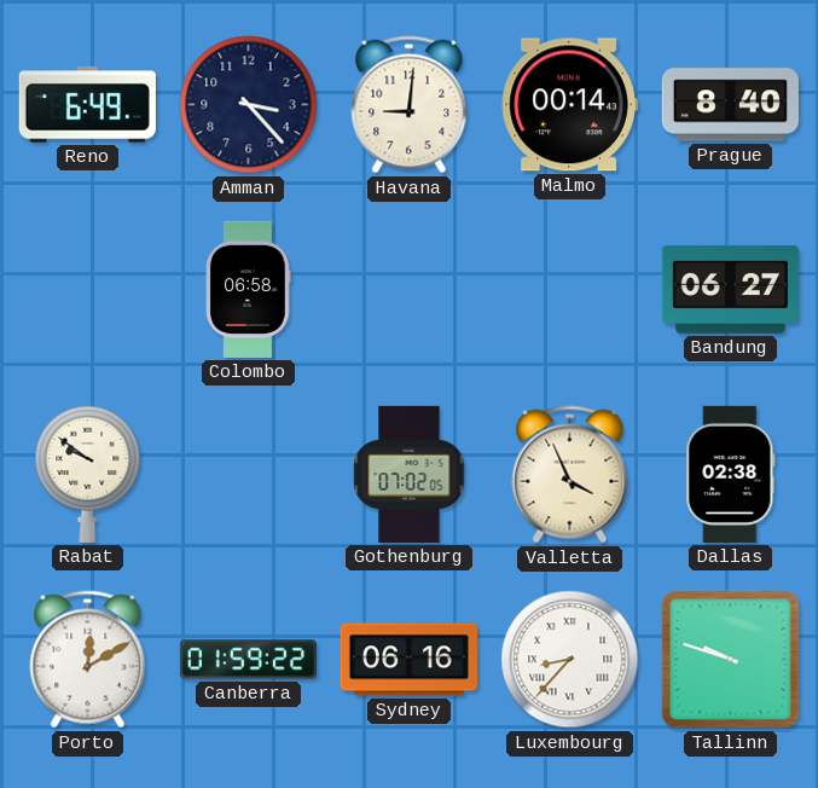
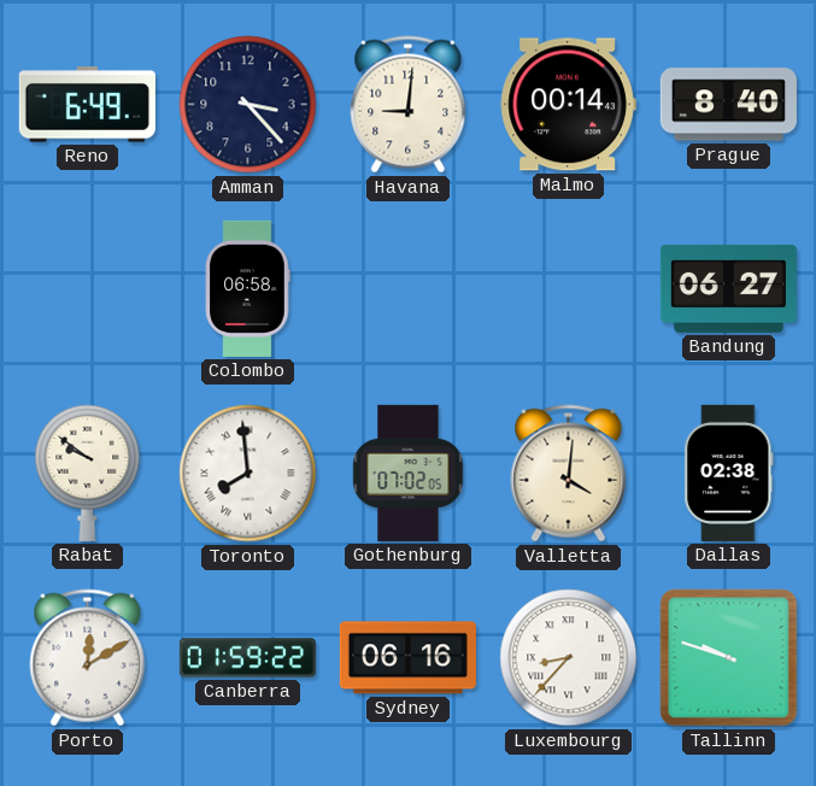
Toronto: none -> 7:59 (248, 474)
Valletta: 3:56 -> 4:01 (569, 474)
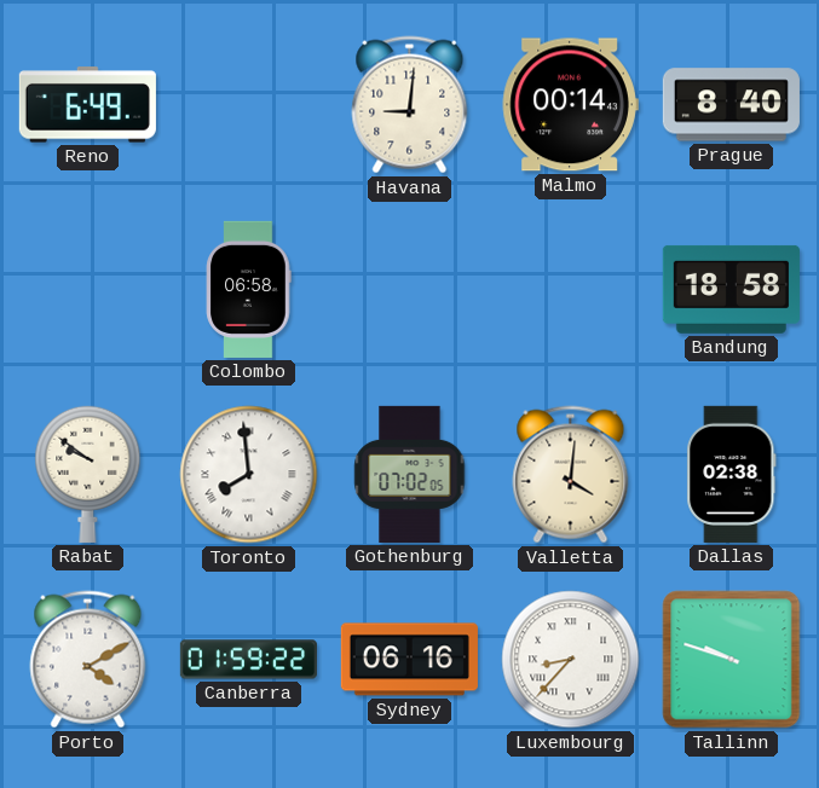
Amman: 3:23 -> none (248, 105)
Bandung: 06:27 -> 18:58 (731, 289)
Porto: 12:10 -> 4:10 (88, 660)
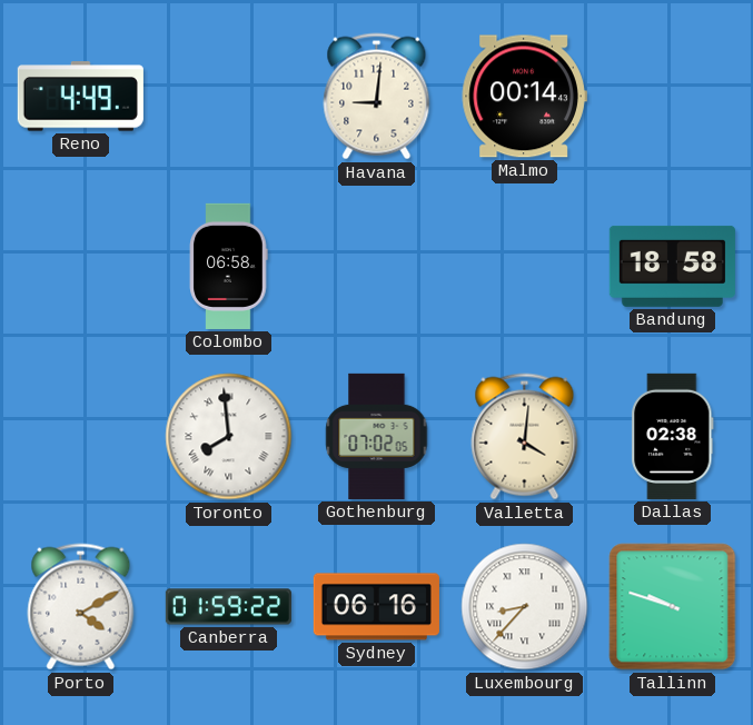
Reno: 6:49 -> 4:49 (80, 97)
Prague: 8:40 -> none (731, 105)
Rabat: 9:51 -> none (88, 474)
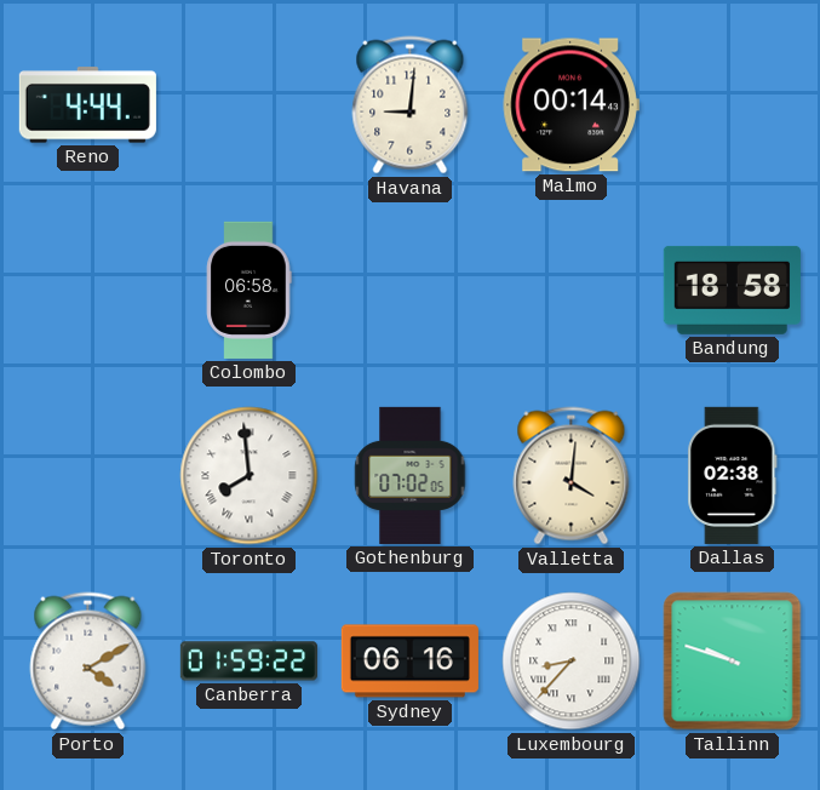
Reno: 4:49 -> 4:44 (87, 105)
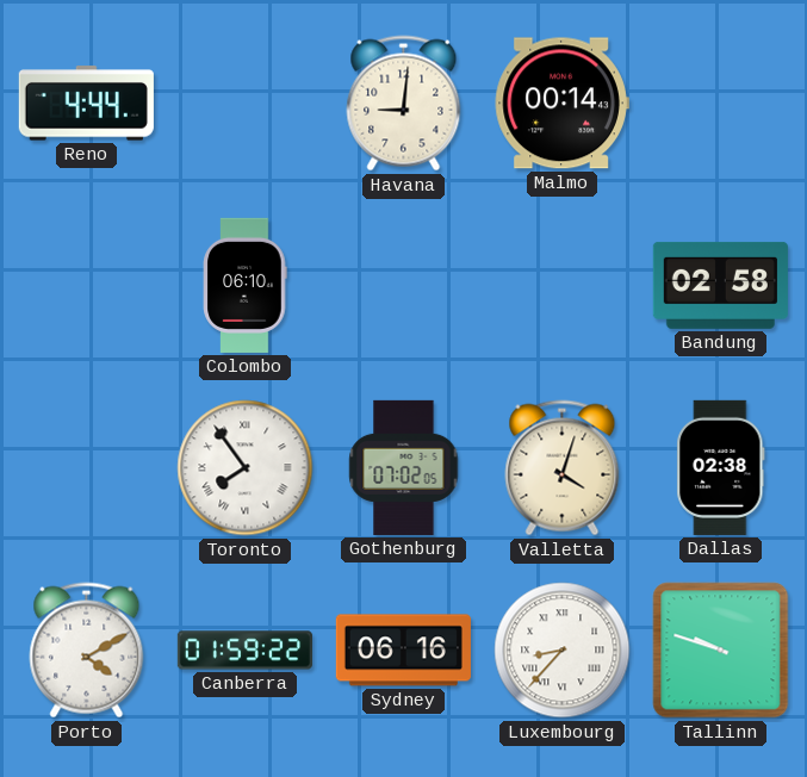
Colombo: 06:58 -> 06:10 (246, 285)
Bandung: 18:58 -> 02:58 (720, 285)
Toronto: 7:59 -> 7:54 (246, 468)
Valletta: 4:01 -> 4:03 (563, 468)
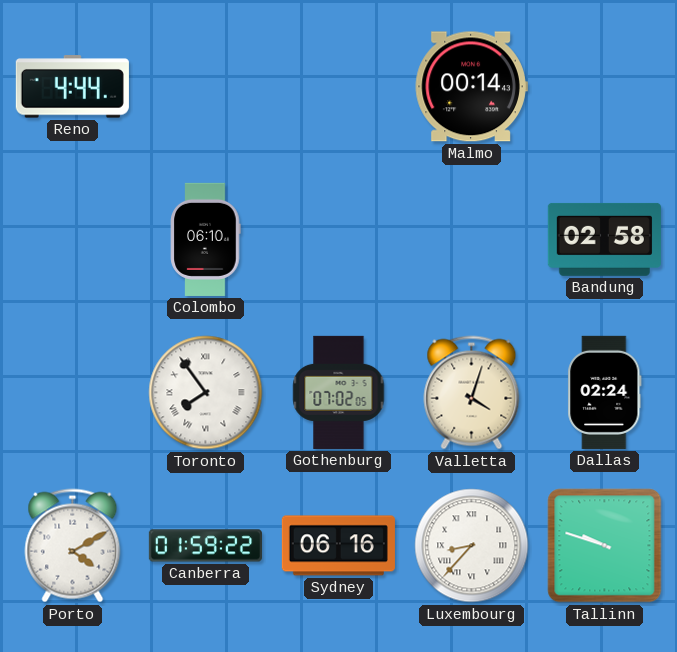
Havana: 9:01 -> none (404, 104)
Dallas: 02:38 -> 02:24 (605, 392)
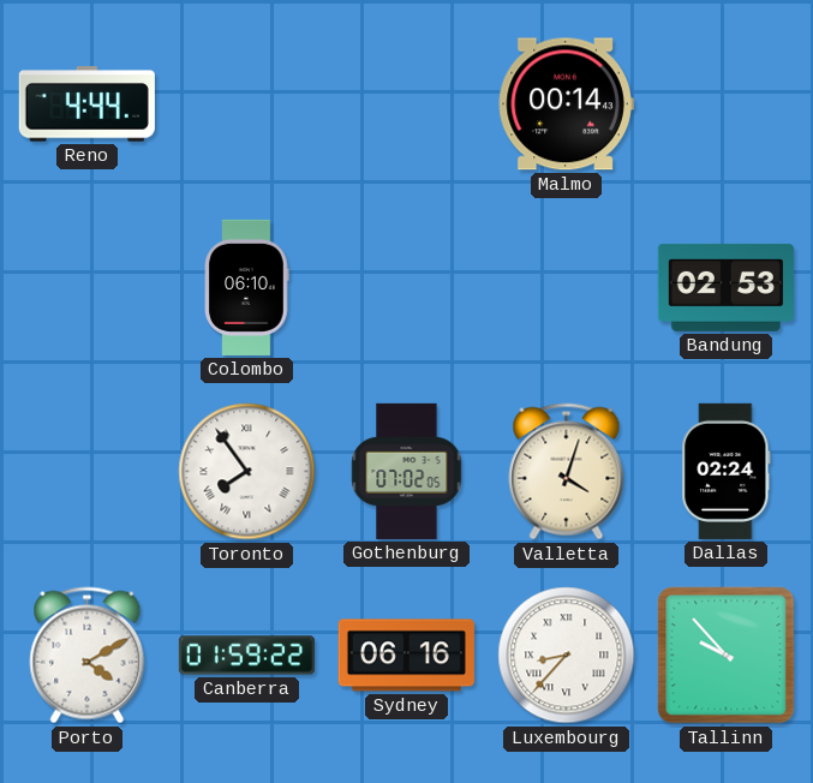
Bandung: 02:58 -> 02:53 (725, 287)
Tallinn: 9:48 -> 9:53 (727, 656)
